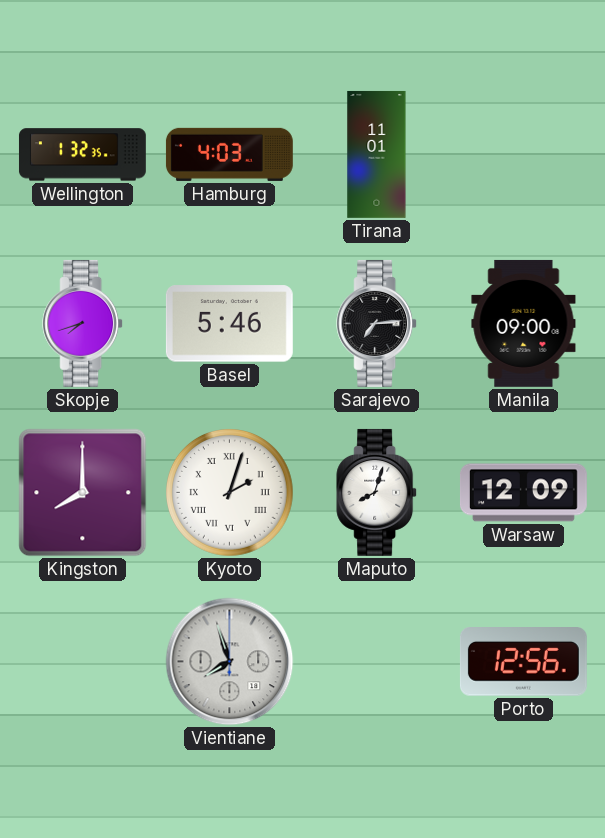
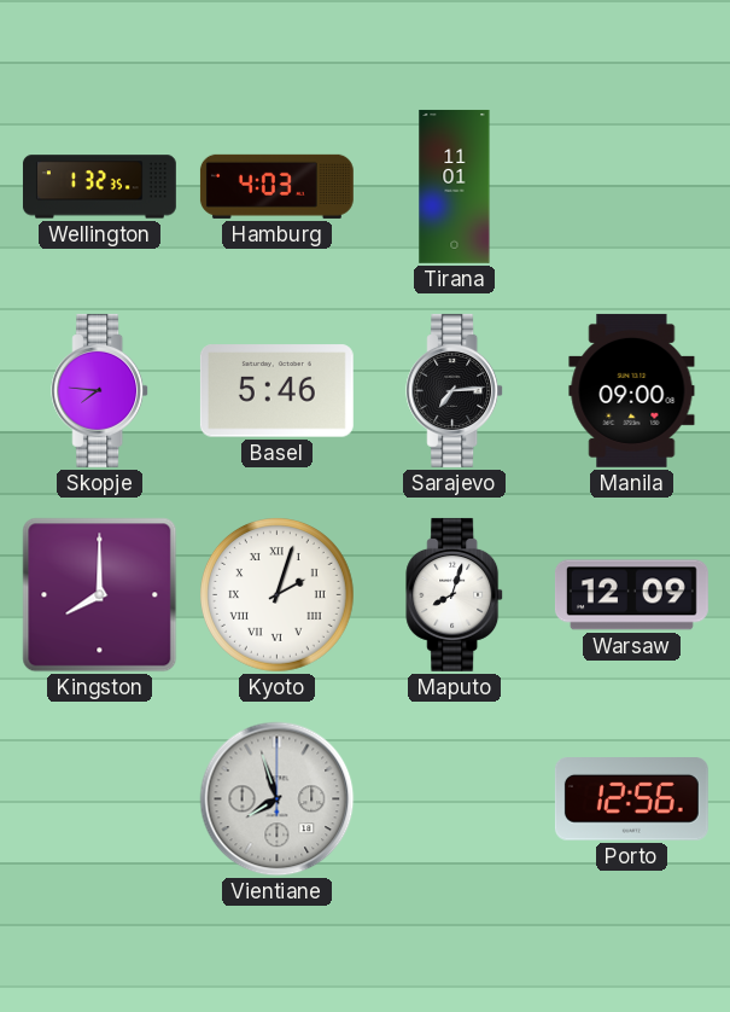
Skopje: 7:42 -> 7:46 (100, 390)
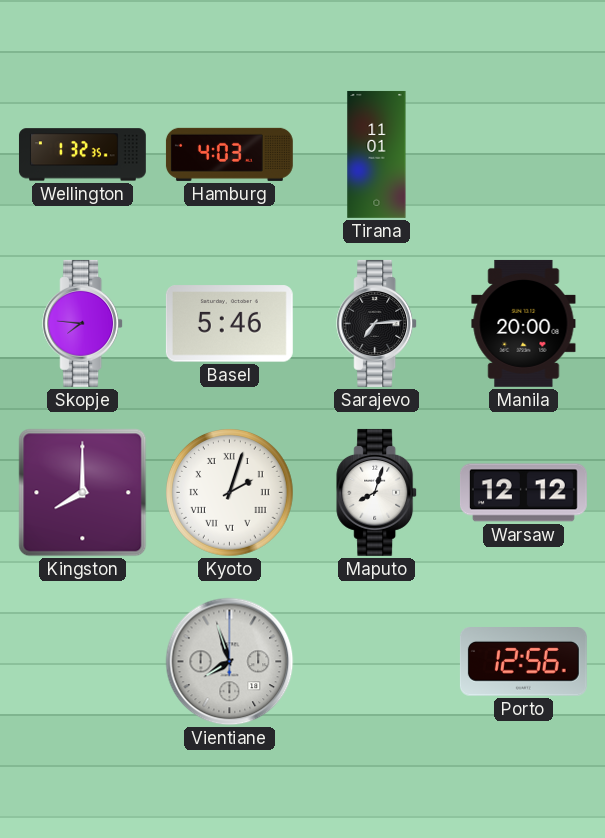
Manila: 09:00 -> 20:00 (524, 323)
Warsaw: 12:09 -> 12:12 (523, 493)
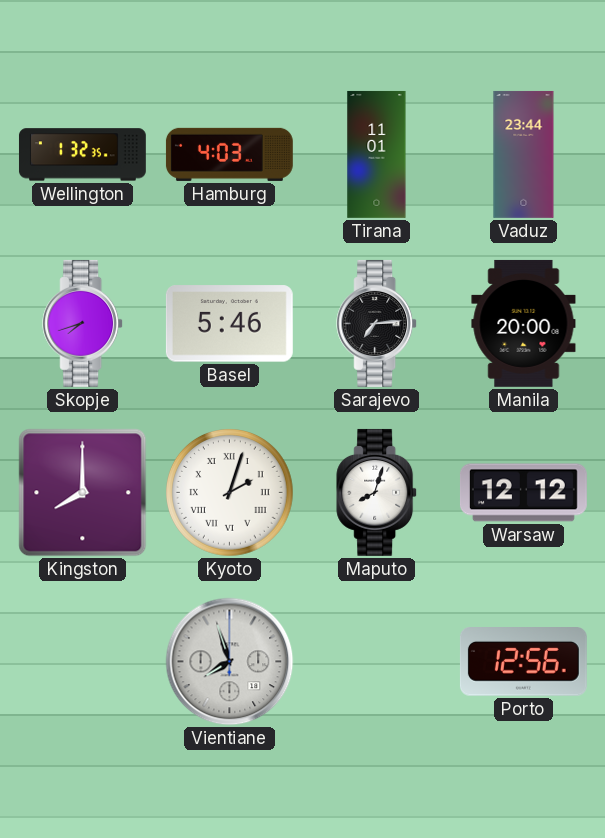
Vaduz: none -> 23:44 (524, 154)
Skopje: 7:46 -> 7:42 (83, 323)
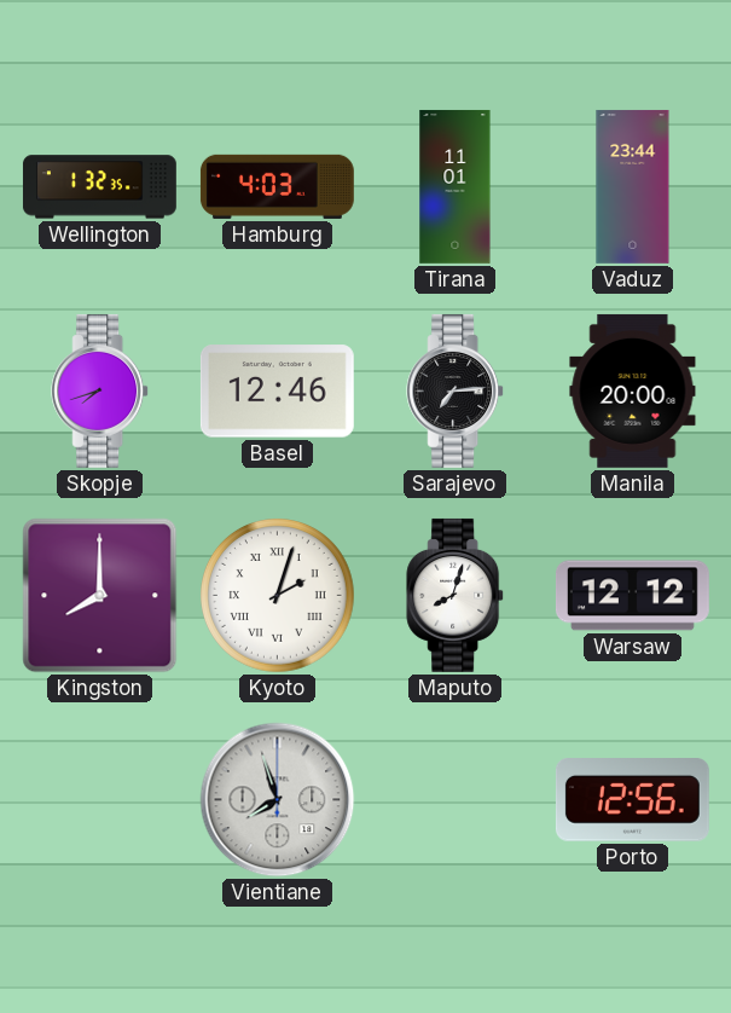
Basel: 5:46 -> 12:46 (277, 392)
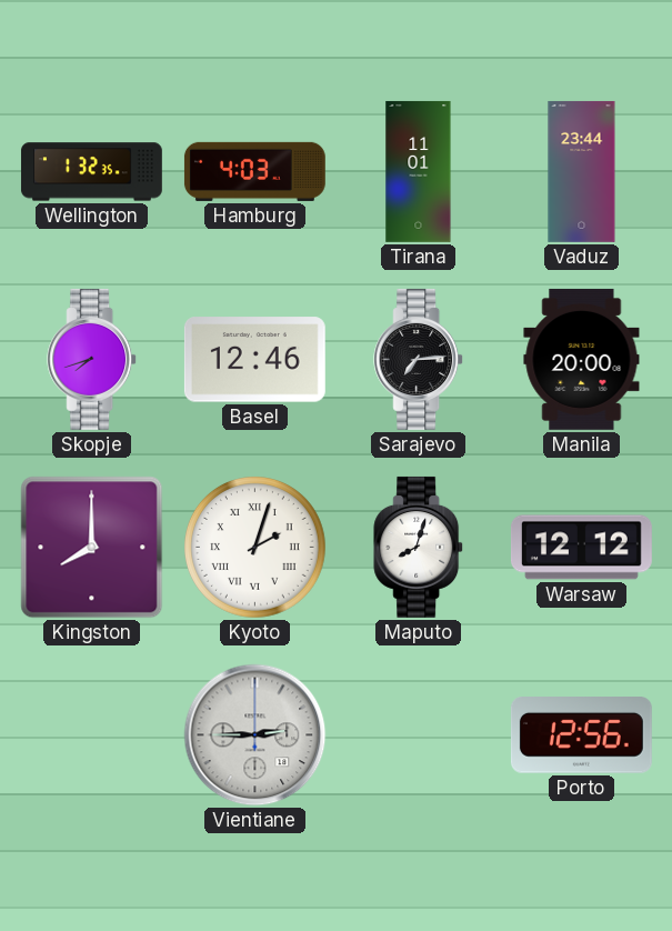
Vientiane: 7:57 -> 2:45 (255, 735)
